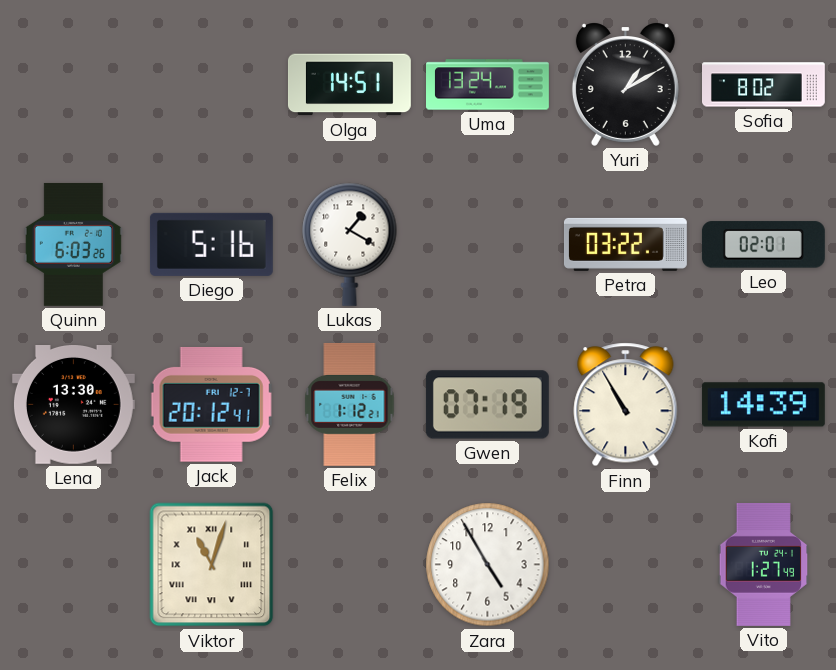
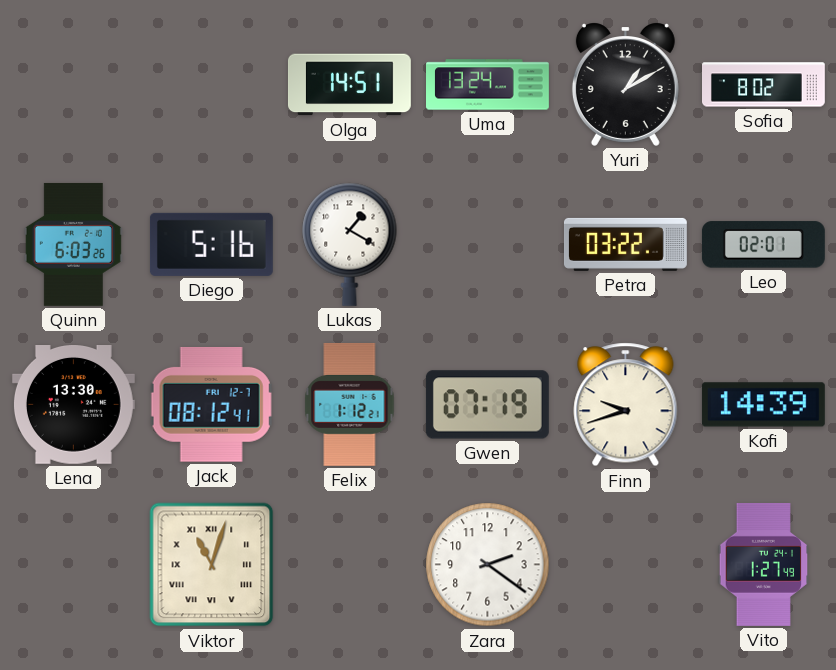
Jack: 20:12 -> 08:12 (211, 404)
Finn: 10:55 -> 9:42 (626, 405)
Zara: 4:55 -> 2:21 (488, 565)
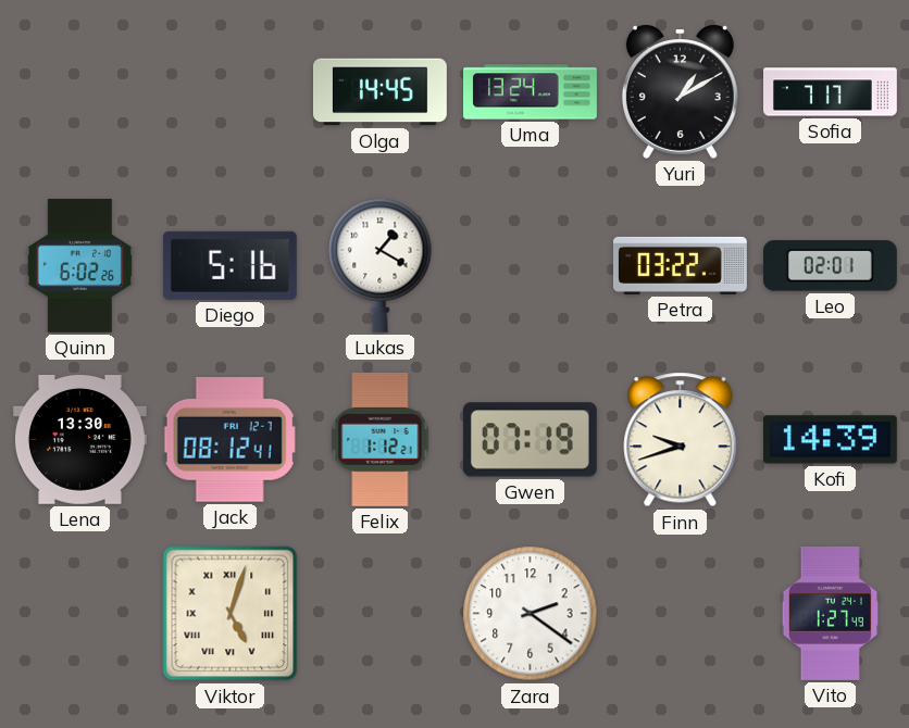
Olga: 14:51 -> 14:45 (379, 92)
Sofia: 8:02 -> 7:17 (831, 92)
Quinn: 6:03 -> 6:02 (79, 265)
Viktor: 11:03 -> 5:03 (231, 614)
